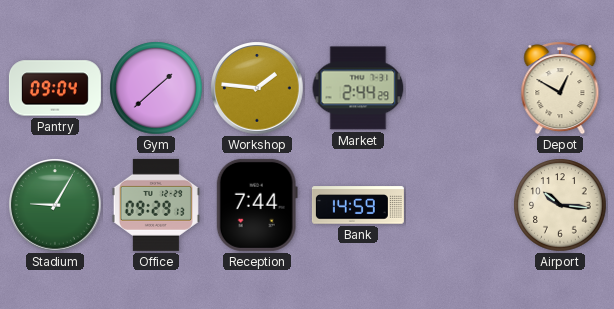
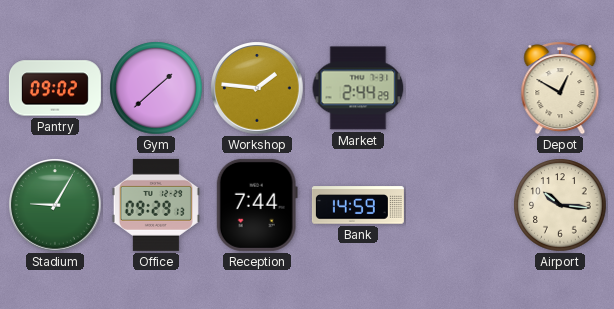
Pantry: 09:04 -> 09:02 (55, 88)
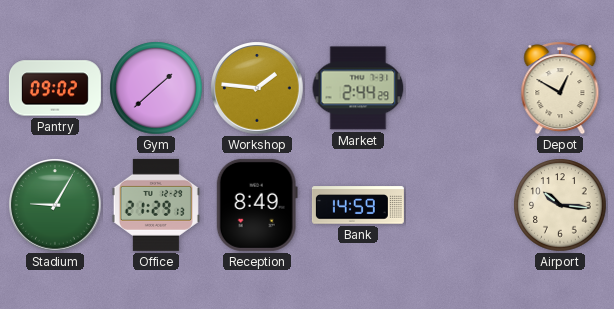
Office: 09:29 -> 21:29 (156, 205)
Reception: 7:44 -> 8:49 (257, 205)
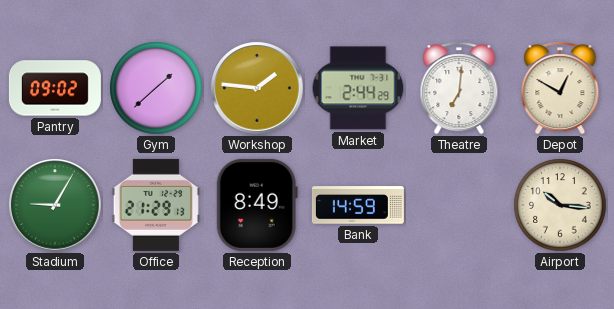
Theatre: none -> 7:01 (459, 88)
